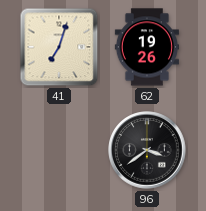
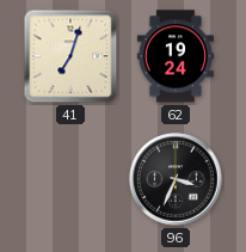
62: 19:26 -> 19:24 (176, 56)
96: 3:39 -> 3:34 (176, 179)
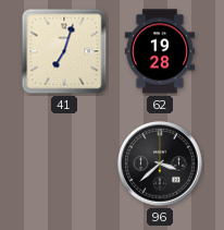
62: 19:24 -> 19:28 (160, 51)
96: 3:34 -> 3:38 (160, 164)
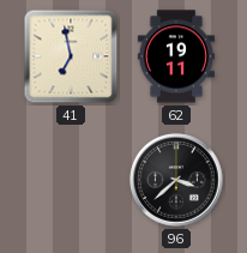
41: 7:03 -> 6:58 (71, 56)
62: 19:28 -> 19:11 (176, 56)
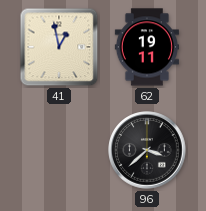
41: 6:58 -> 12:58 (59, 47)
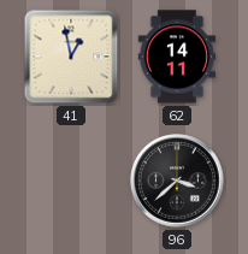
62: 19:11 -> 14:11 (177, 57)
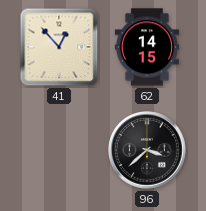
41: 12:58 -> 12:53 (59, 47)
62: 14:11 -> 14:15 (147, 47)
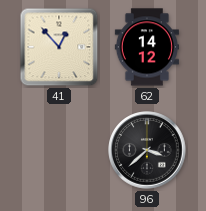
62: 14:15 -> 14:12 (147, 47)
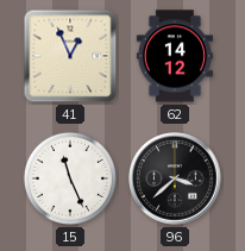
41: 12:53 -> 12:56 (70, 56)
15: none -> 11:26 (70, 178)
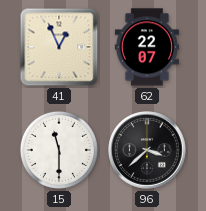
62: 14:12 -> 22:07 (147, 47)
15: 11:26 -> 11:30 (59, 150)
